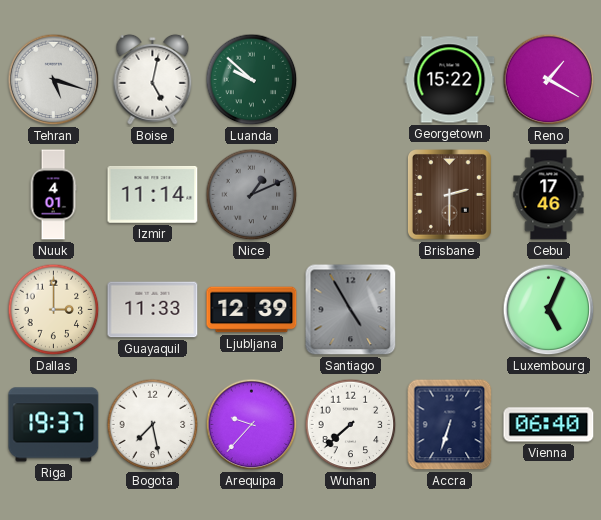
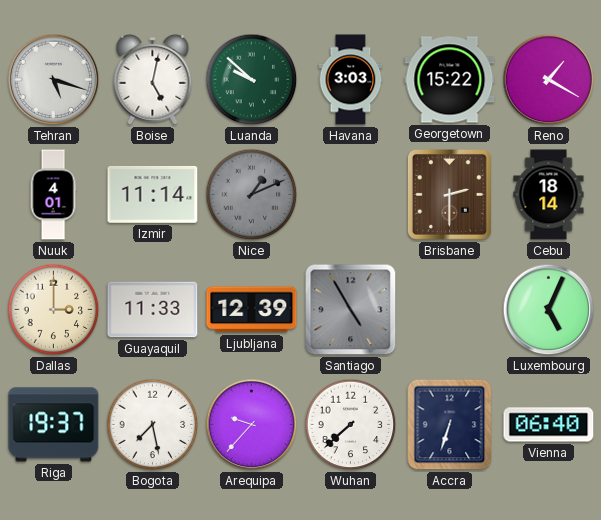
Havana: none -> 3:03 (351, 80)
Cebu: 17:46 -> 18:14 (549, 195)
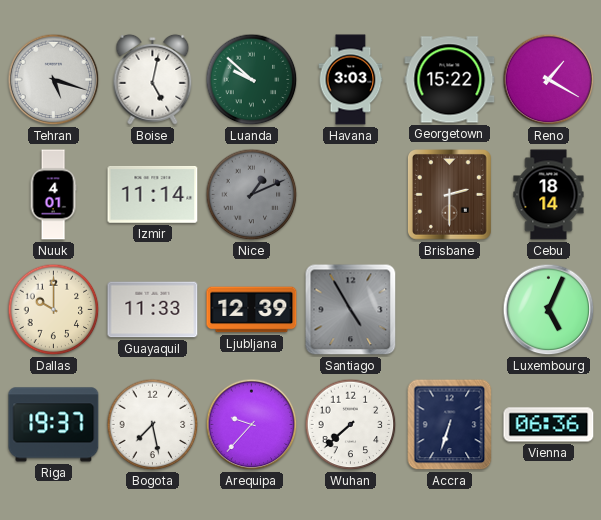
Dallas: 3:00 -> 10:00 (54, 310)
Vienna: 06:40 -> 06:36 (549, 425)
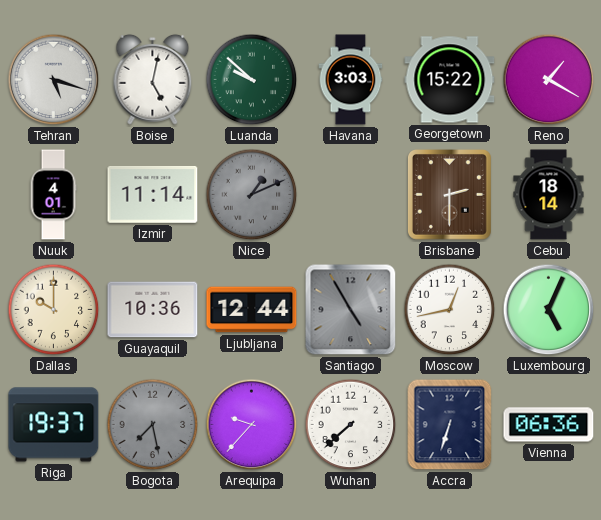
Guayaquil: 11:33 -> 10:36 (153, 310)
Ljubljana: 12:39 -> 12:44 (252, 310)
Moscow: none -> 12:43 (450, 310)
Bogota dial: white -> grey (153, 425)
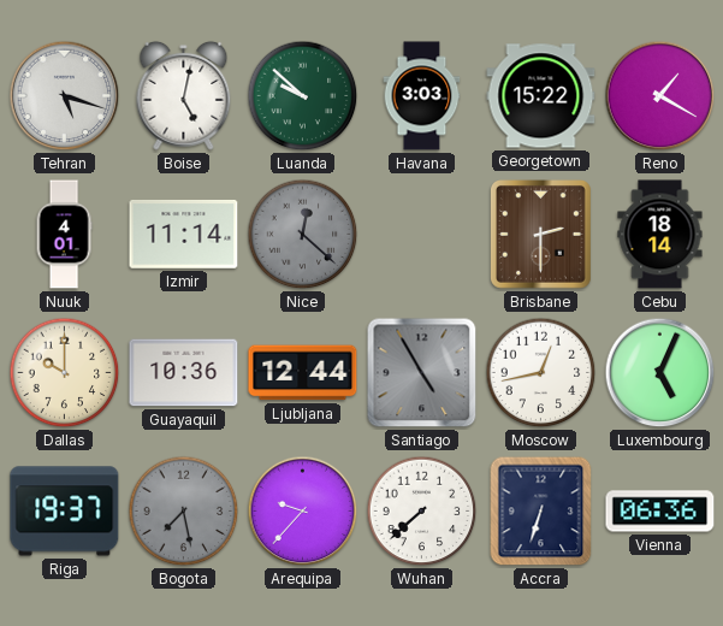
Nice: 1:11 -> 12:22 (303, 235)
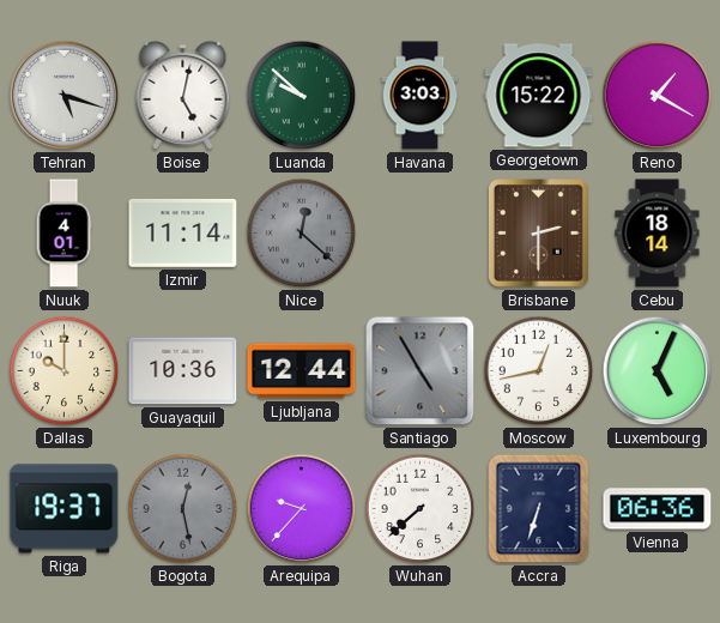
Bogota: 7:28 -> 12:28 (183, 509)
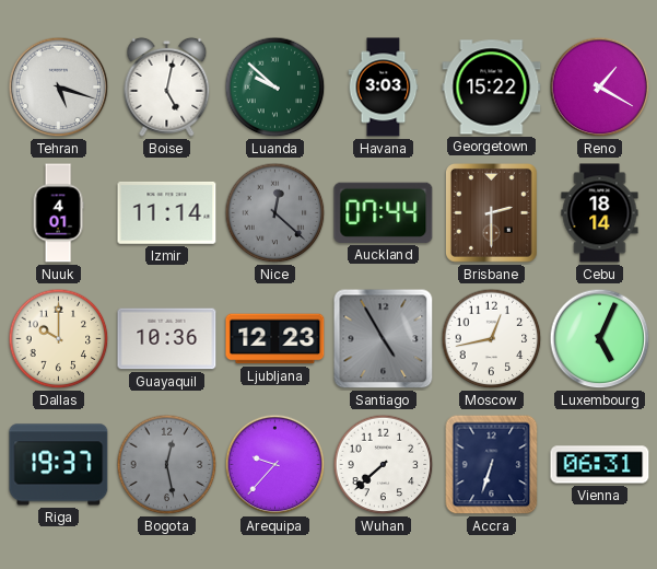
Auckland: none -> 07:44 (384, 212)
Ljubljana: 12:44 -> 12:23 (275, 339)
Vienna: 06:36 -> 06:31 (600, 465)
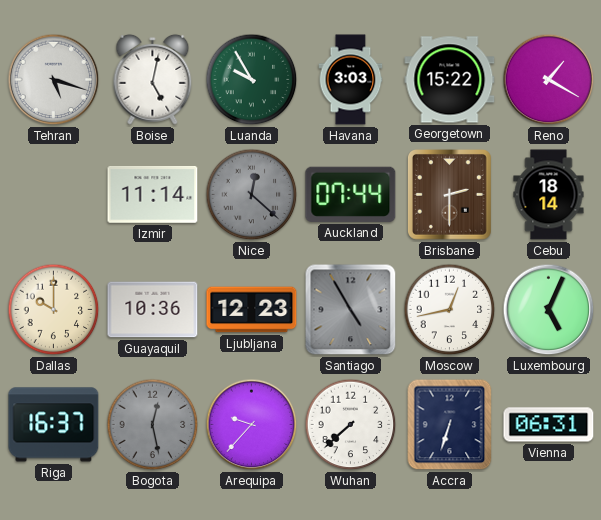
Luanda: 9:52 -> 9:55 (252, 80)
Nuuk: 4:01 -> none (58, 213)
Riga: 19:37 -> 16:37 (54, 425)
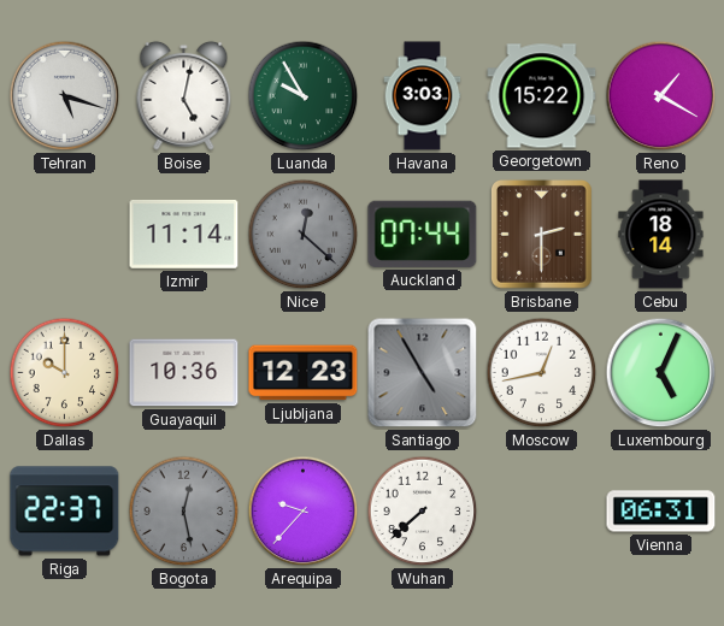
Riga: 16:37 -> 22:37 (65, 512)
Accra: 6:33 -> none (450, 425)
